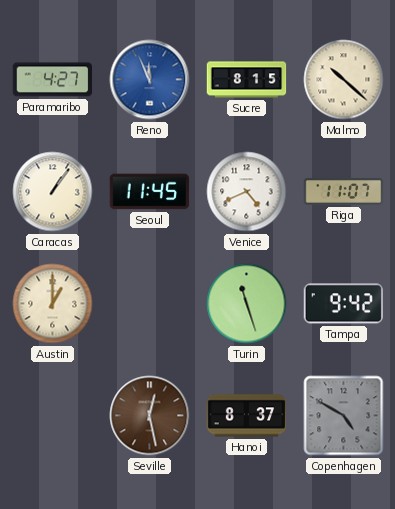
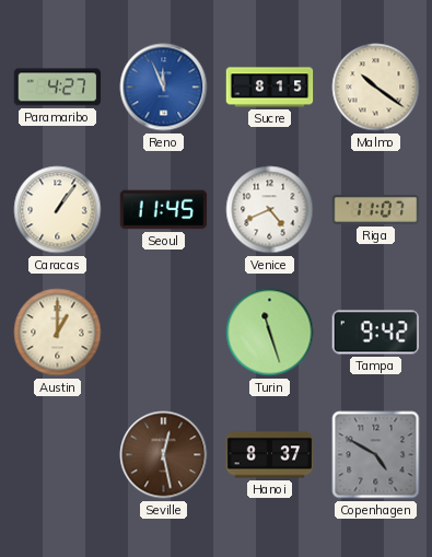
Malmo: 10:22 -> 10:21 (376, 88)
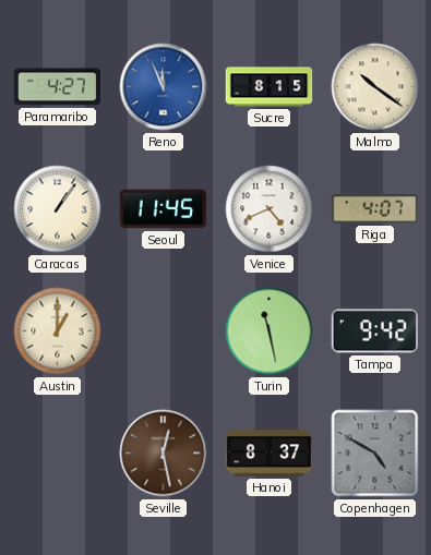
Riga: 11:07 -> 4:07 (375, 209)
Turin: 11:27 -> 11:28 (270, 331)
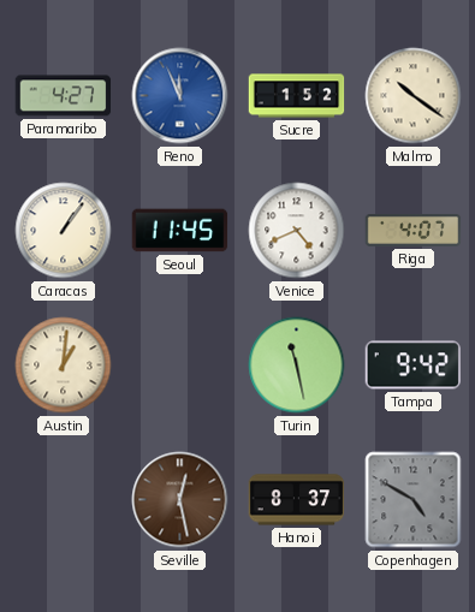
Sucre: 8:15 -> 1:52 (297, 96)
Austin: 1:00 -> 1:01 (64, 366)
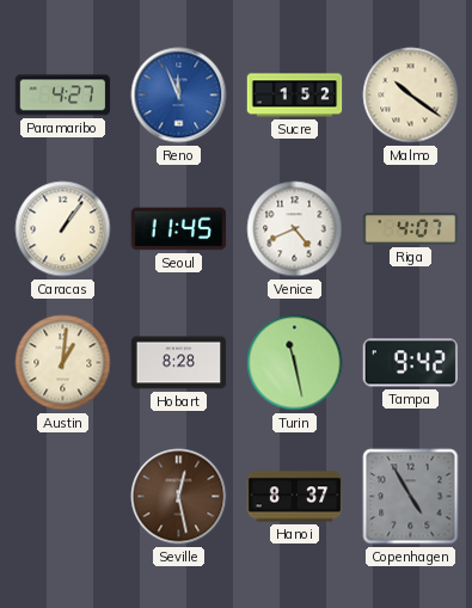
Hobart: none -> 8:28 (179, 363)
Copenhagen: 4:50 -> 4:55 (411, 497)
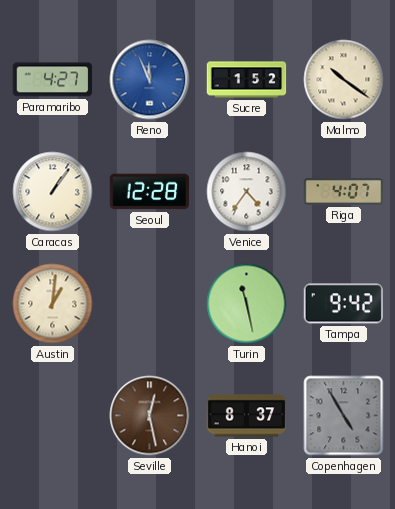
Seoul: 11:45 -> 12:28 (150, 192)
Venice: 4:41 -> 4:36 (247, 192)
Hobart: 8:28 -> none (179, 363)
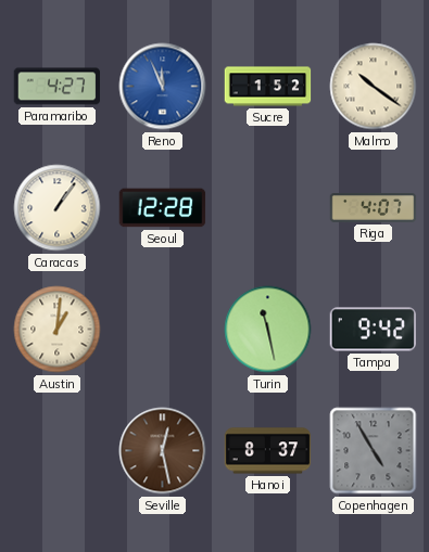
Venice: 4:36 -> none (247, 192)
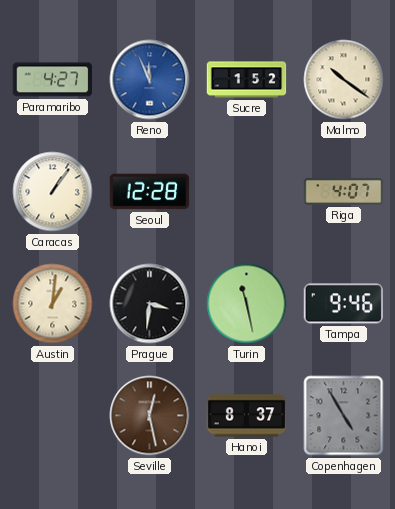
Prague: none -> 3:31 (150, 304)
Tampa: 9:42 -> 9:46 (344, 304)
